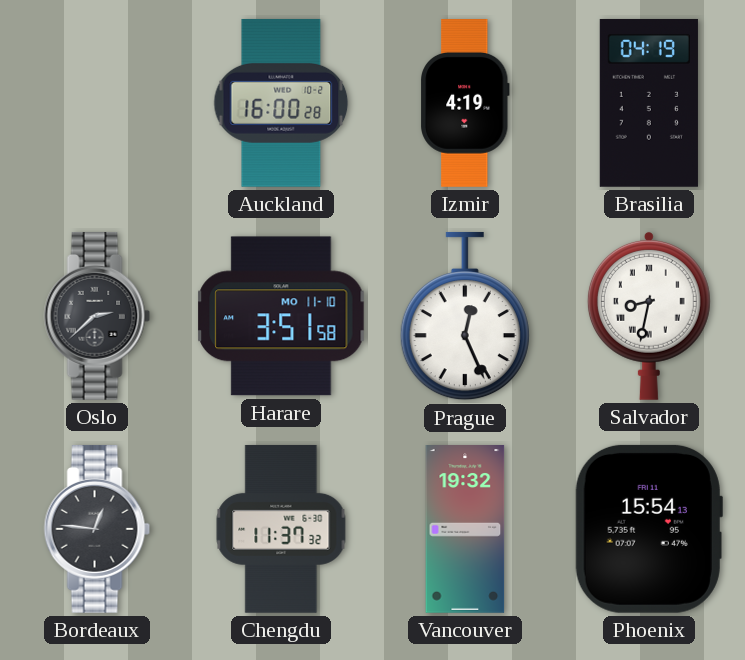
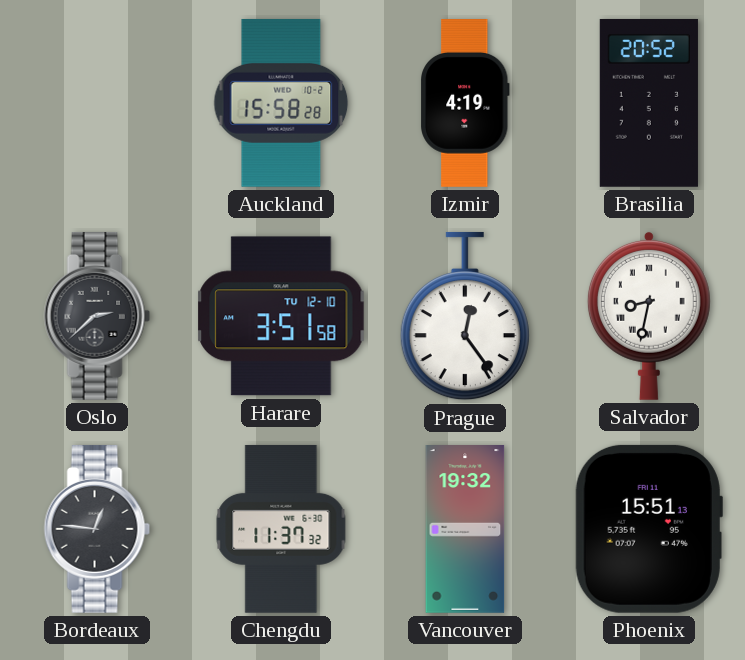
Auckland: 16:00 -> 15:58 (281, 103)
Brasilia: 04:19 -> 20:52 (649, 103)
Harare date: MO 11-10 -> TU 12-10 (281, 316)
Prague: 12:26 -> 12:24 (465, 316)
Phoenix: 15:54 -> 15:51 (649, 529)
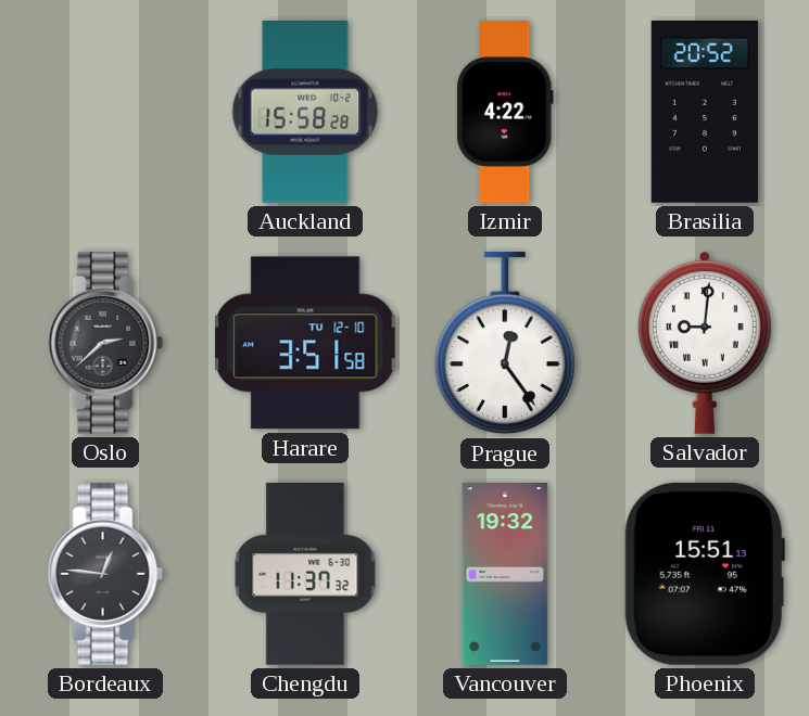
Izmir: 4:19 -> 4:22 (506, 113)
Salvador: 8:32 -> 9:01 (705, 342)
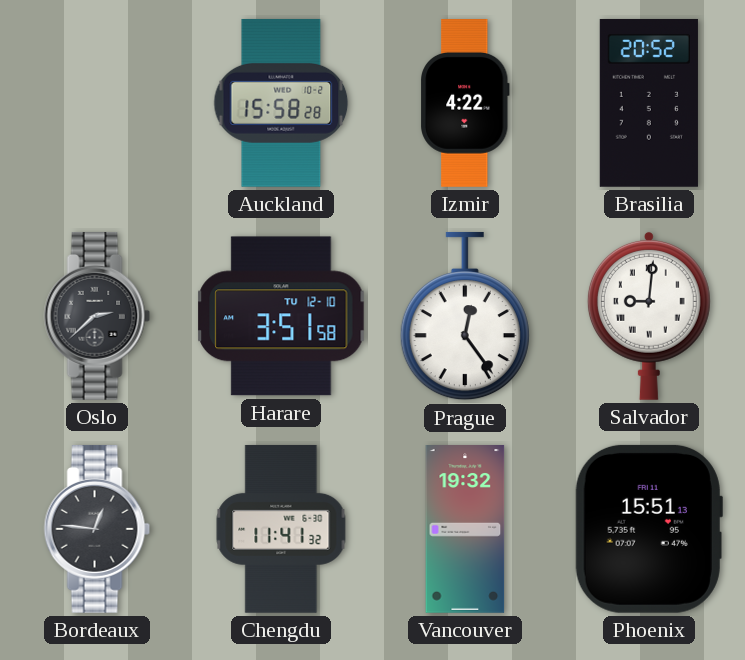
Chengdu: 11:37 -> 11:41 (281, 529)
